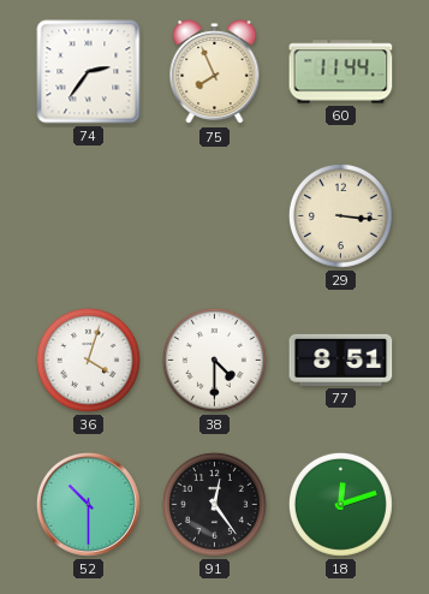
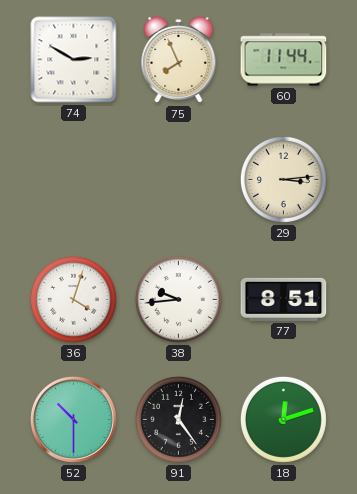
74: 2:36 -> 2:50 (74, 60)
29: 3:16 -> 3:14 (283, 179)
38: 4:30 -> 9:44 (178, 299)
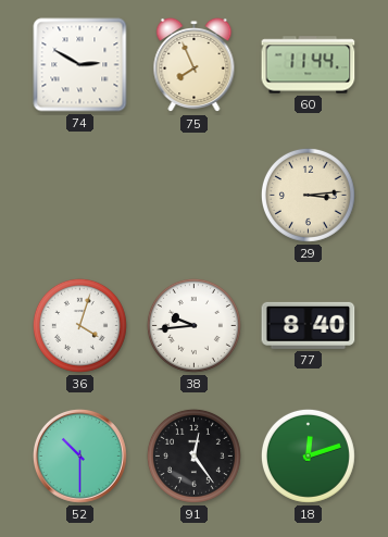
77: 8:51 -> 8:40 (309, 325)
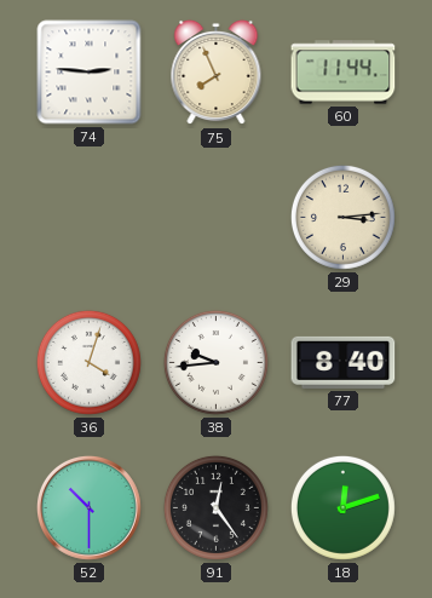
74: 2:50 -> 2:46 (90, 73)
